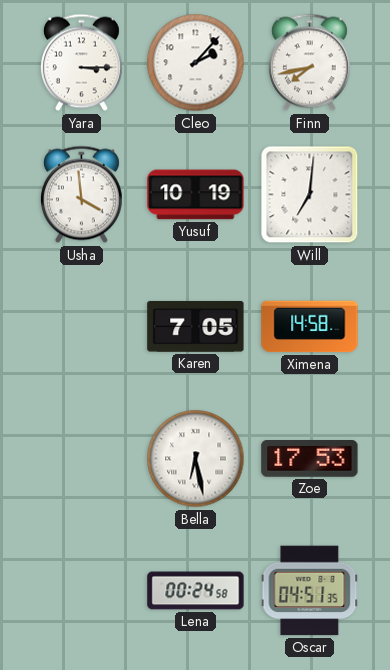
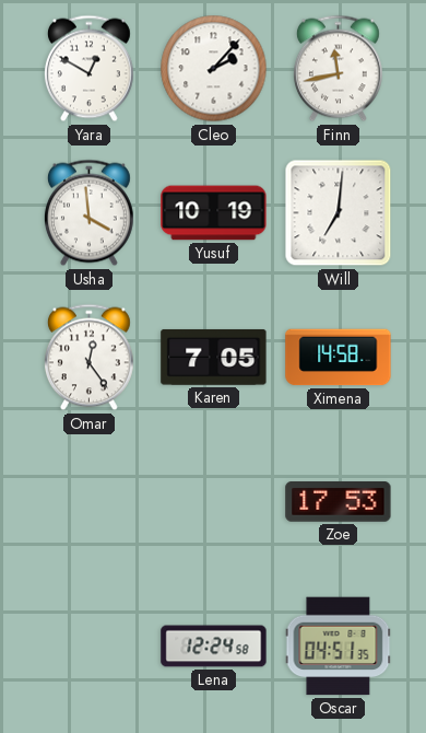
Yara: 3:15 -> 12:50 (88, 69)
Finn: 7:43 -> 11:43 (338, 69)
Omar: none -> 12:24 (88, 358)
Bella: 6:28 -> none (196, 459)
Lena: 00:24 -> 12:24 (214, 647)
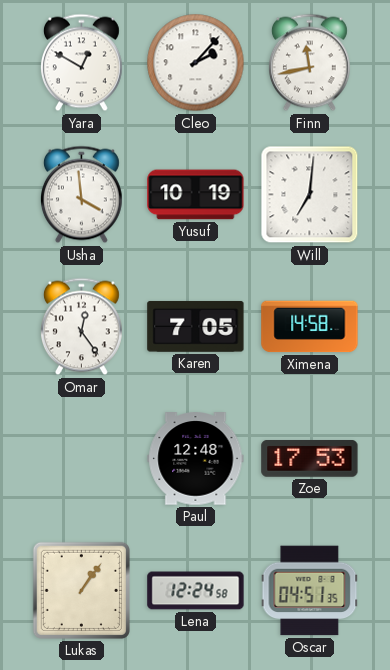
Paul: none -> 12:48 (196, 459)
Lukas: none -> 1:06 (81, 590)
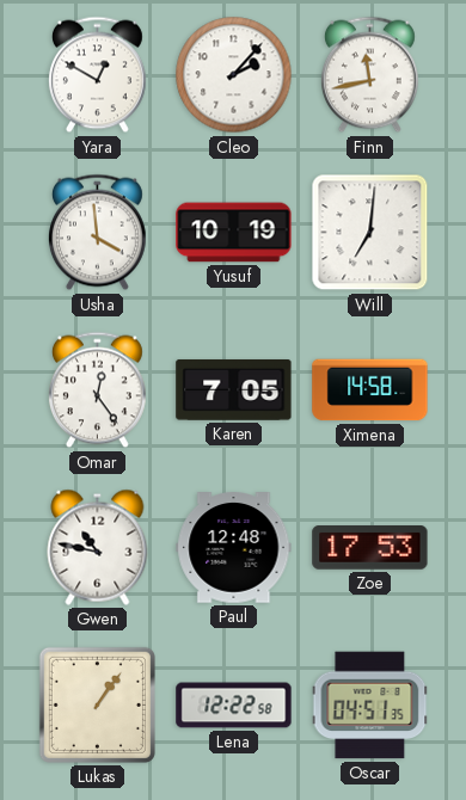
Gwen: none -> 10:47 (98, 547)
Lena: 12:24 -> 12:22 (234, 706)
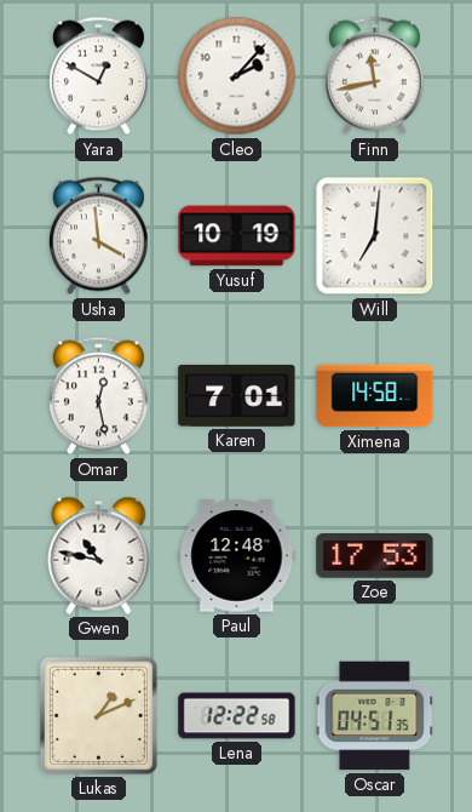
Omar: 12:24 -> 12:28 (98, 396)
Karen: 7:05 -> 7:01 (237, 395)
Lukas: 1:06 -> 1:11 (98, 715)
